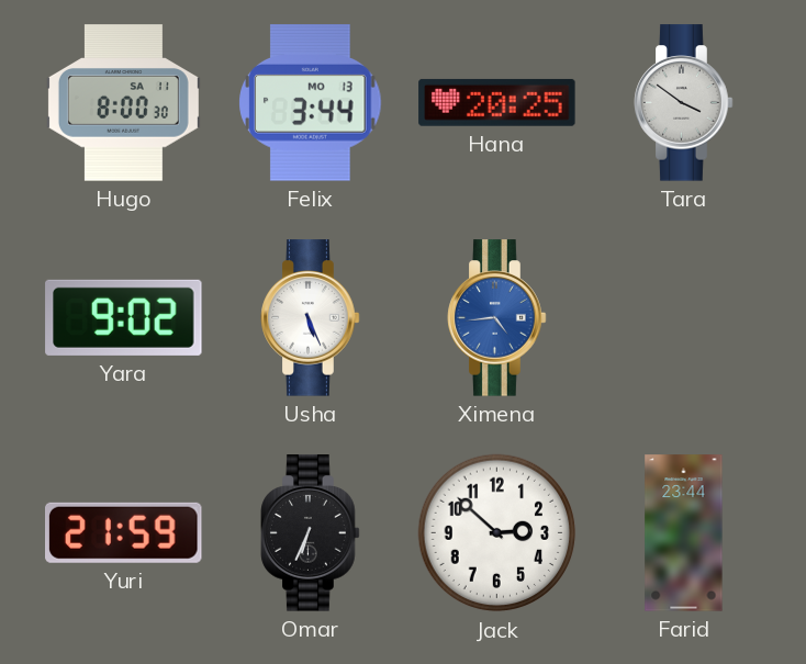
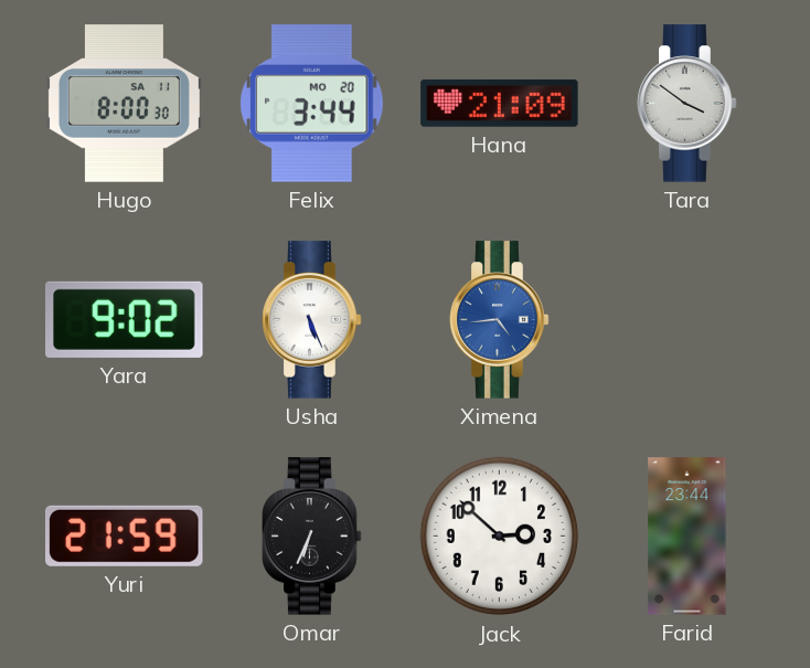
Felix date: MO 13 -> MO 20 (312, 104)
Hana: 20:25 -> 21:09 (500, 103)
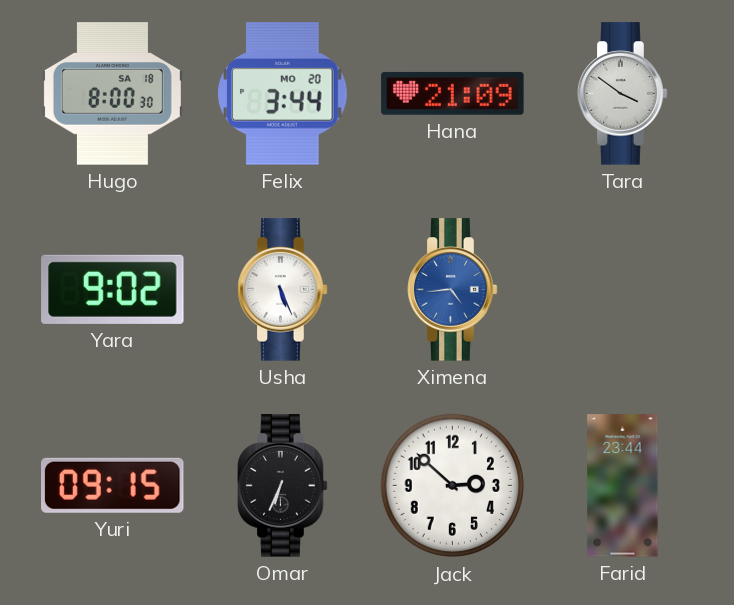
Hugo date: SA 11 -> SA 18 (112, 94)
Yuri: 21:59 -> 09:15 (113, 485)
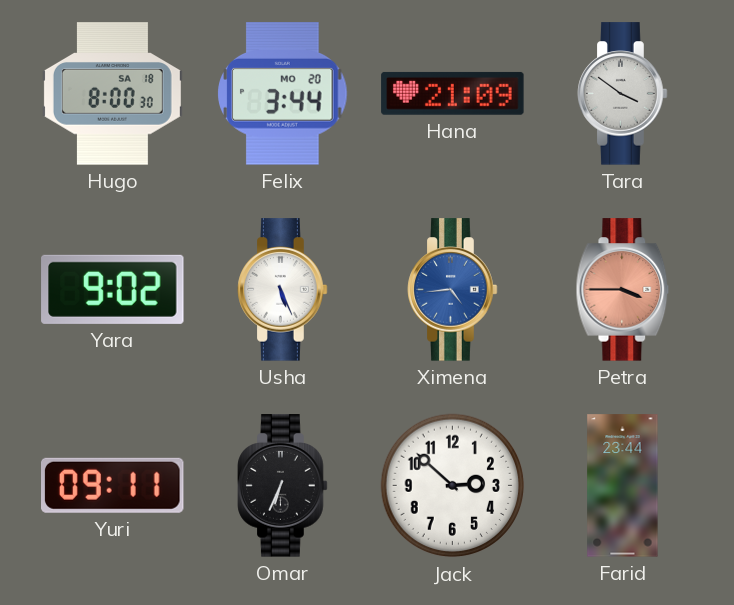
Petra: none -> 3:45 (623, 290)
Yuri: 09:15 -> 09:11 (113, 485)
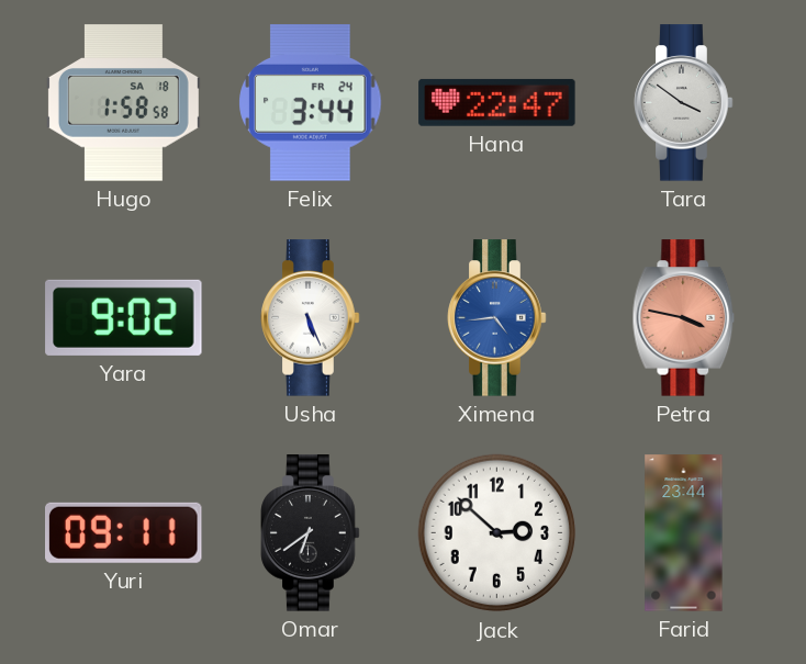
Hugo: 8:00 -> 1:58 (123, 103)
Felix date: MO 20 -> FR 24 (311, 103)
Hana: 21:09 -> 22:47 (497, 102)
Petra: 3:45 -> 3:47 (684, 318)
Omar: 6:34 -> 6:39 (311, 533)
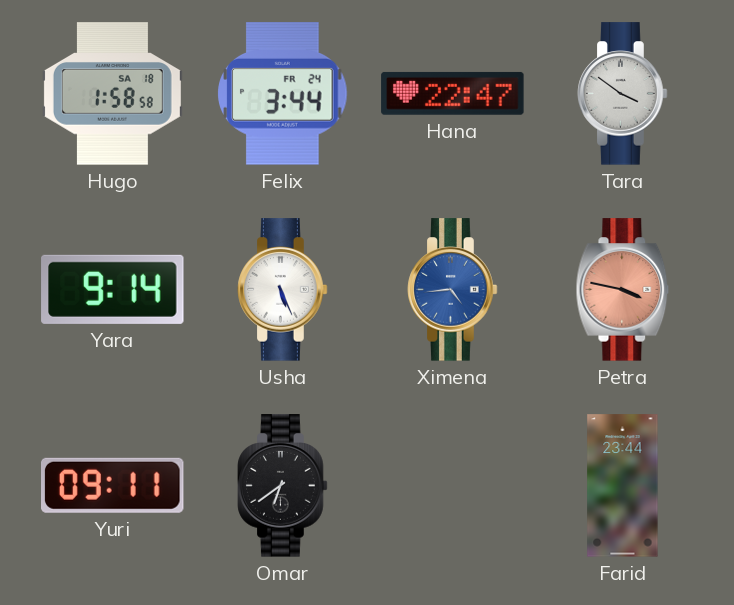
Yara: 9:02 -> 9:14 (113, 289)
Jack: 2:52 -> none (497, 533)
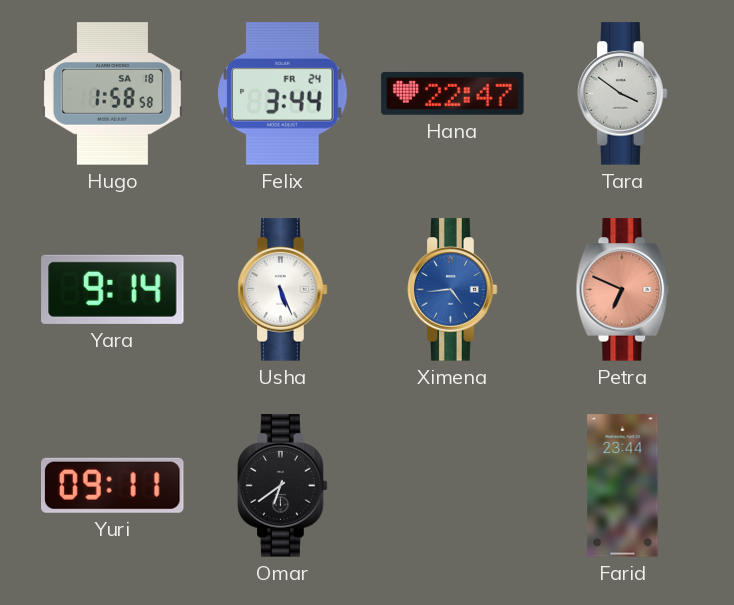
Petra: 3:47 -> 6:49 (623, 290)
